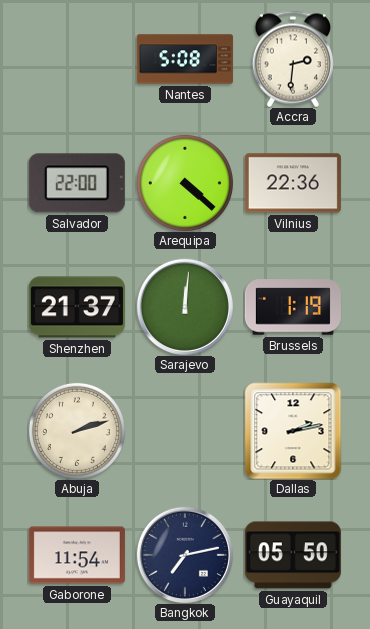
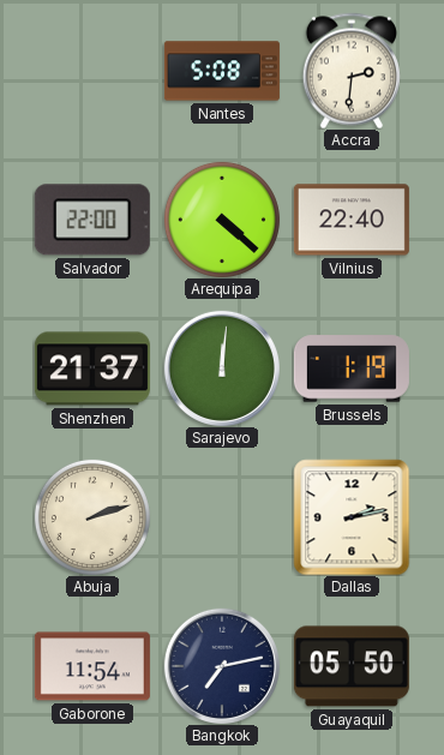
Vilnius: 22:36 -> 22:40 (352, 220)
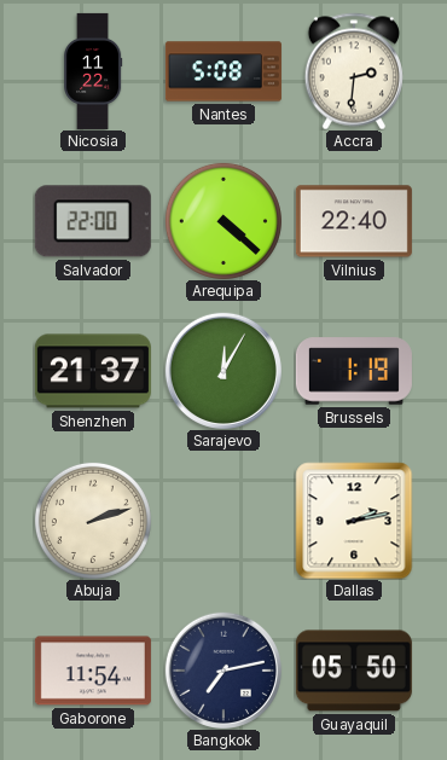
Nicosia: none -> 11:22 (94, 71)
Sarajevo: 12:01 -> 12:05 (224, 371)
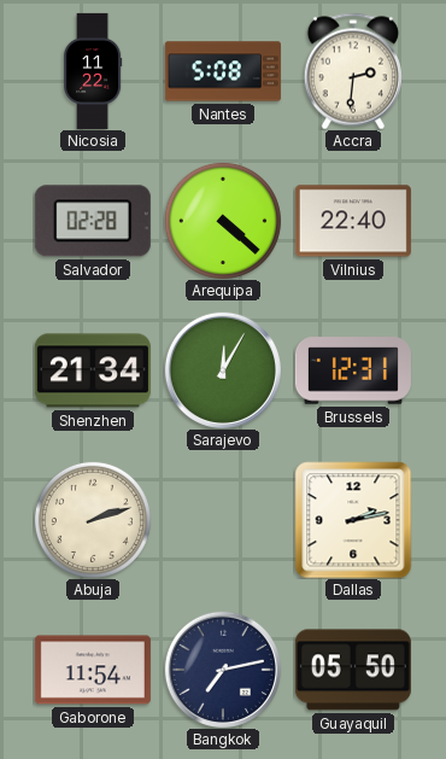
Salvador: 22:00 -> 02:28 (93, 221)
Shenzhen: 21:37 -> 21:34 (93, 370)
Brussels: 1:19 -> 12:31 (353, 370)
